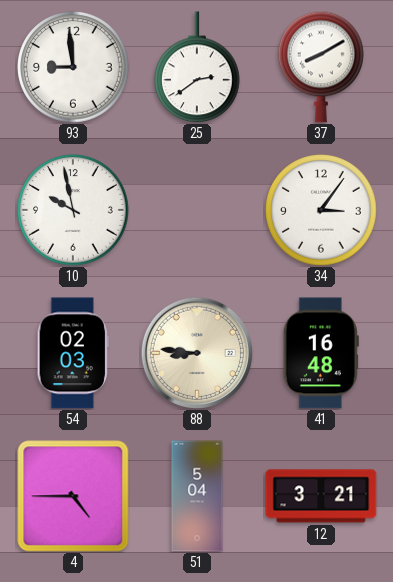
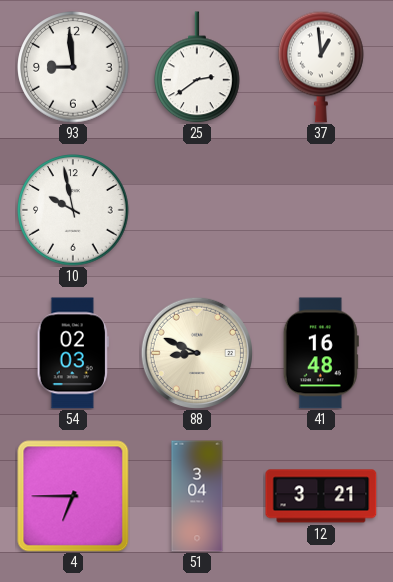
37: 8:10 -> 12:59 (322, 67)
34: 3:06 -> none (321, 210)
88: 8:46 -> 8:49 (197, 353)
4: 4:45 -> 6:45 (73, 496)
51: 5:04 -> 3:04 (197, 496)
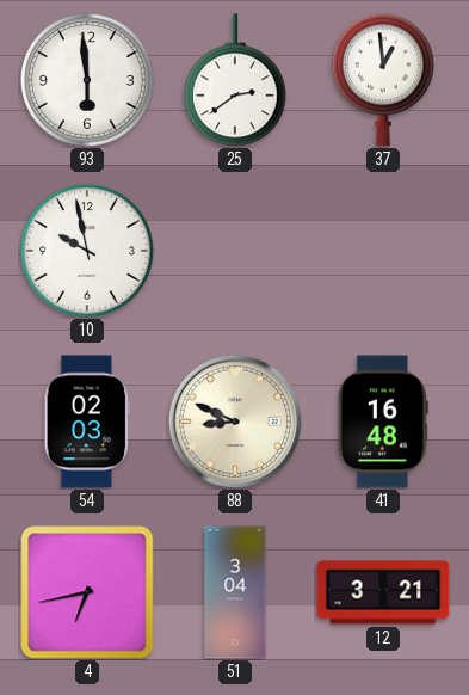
93: 8:59 -> 5:59 (87, 80)
4: 6:45 -> 6:43 (87, 592)
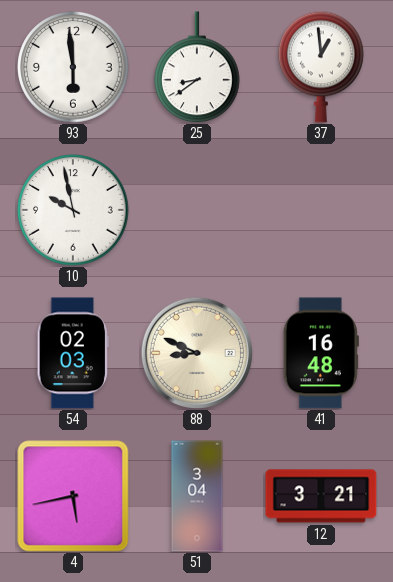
25: 2:39 -> 8:39 (198, 67)
4: 6:43 -> 5:43 (73, 496)
